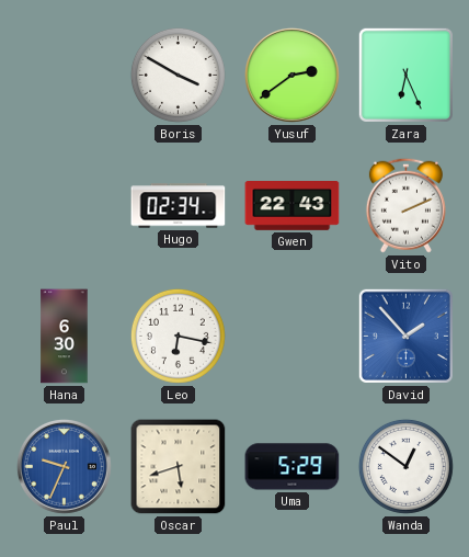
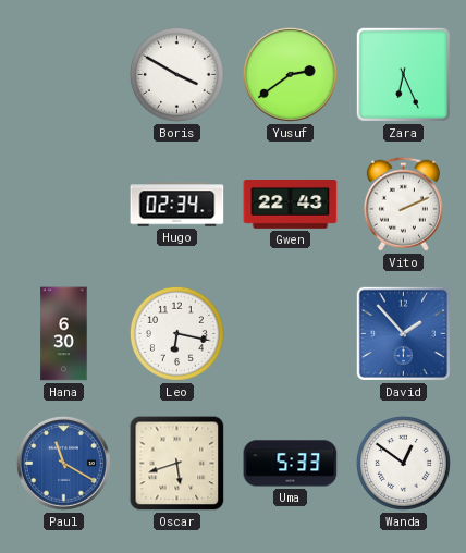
Paul: 9:34 -> 11:20 (63, 463)
Uma: 5:29 -> 5:33 (291, 464)
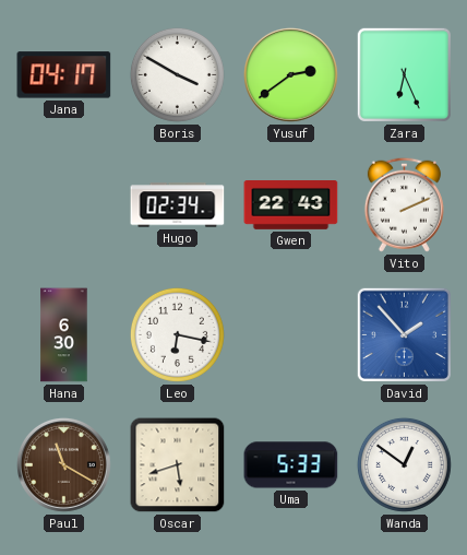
Jana: none -> 04:17 (64, 75)
Paul dial: blue -> brown (63, 464)
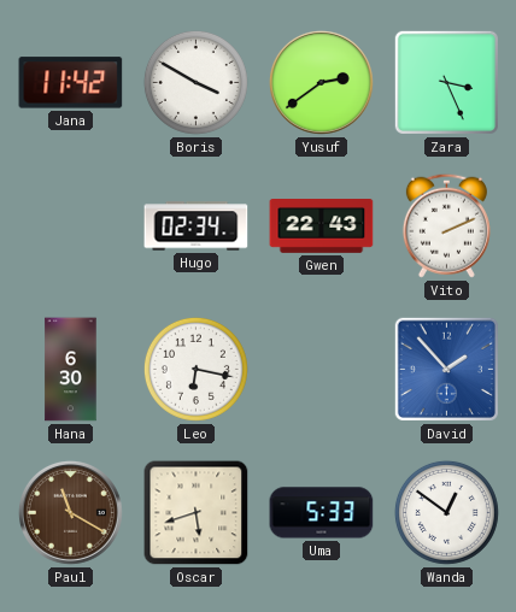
Jana: 04:17 -> 11:42 (71, 83)
Zara: 6:26 -> 3:26 (446, 82)
